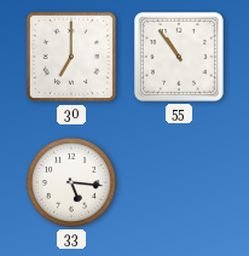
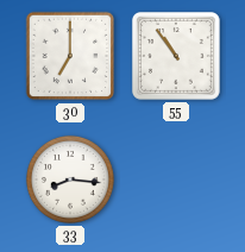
33: 5:16 -> 8:16 (70, 179)
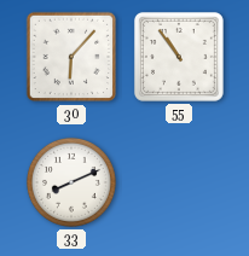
30: 7:00 -> 6:07 (71, 57)
33: 8:16 -> 8:11 (71, 182)
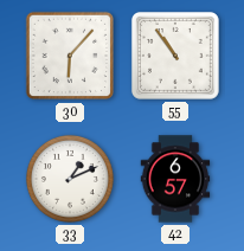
33: 8:11 -> 1:11 (70, 179)
42: none -> 6:57 (175, 179)
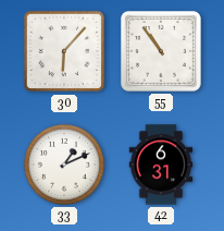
42: 6:57 -> 6:31 (161, 165)
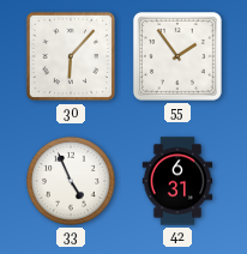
55: 10:54 -> 1:54 (177, 56)
33: 1:11 -> 4:56 (71, 181)
